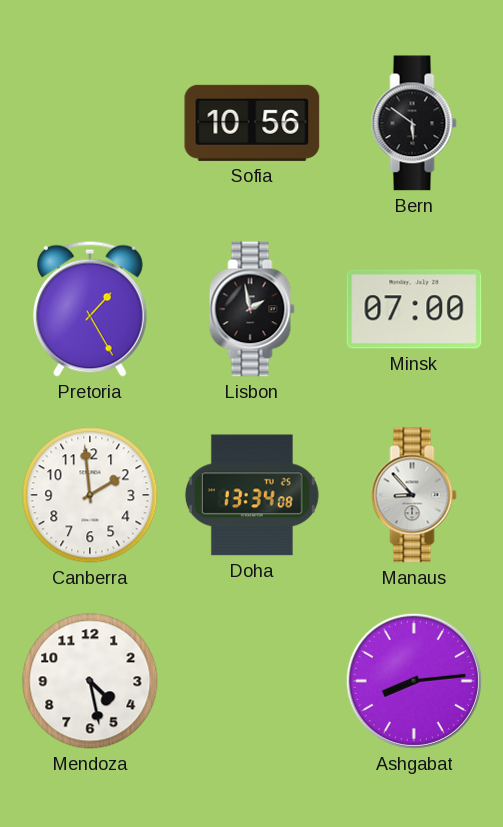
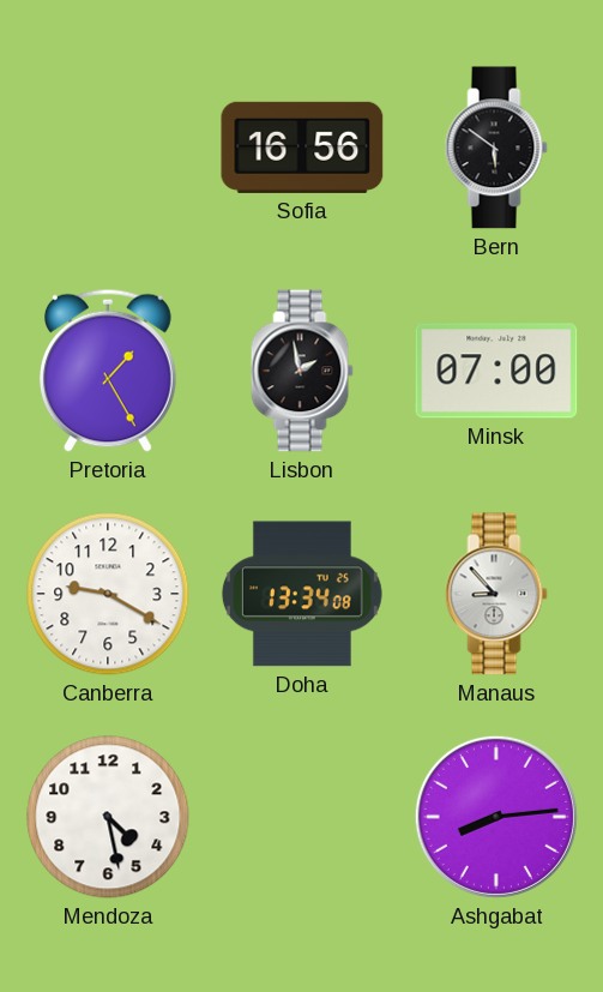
Sofia: 10:56 -> 16:56 (302, 148)
Canberra: 1:59 -> 9:20 (108, 594)
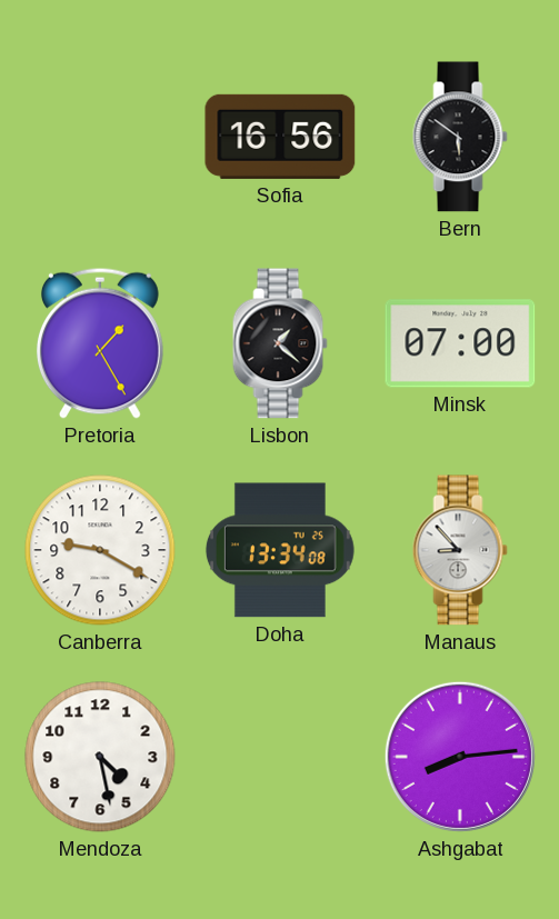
Lisbon: 1:58 -> 1:22 (280, 343)
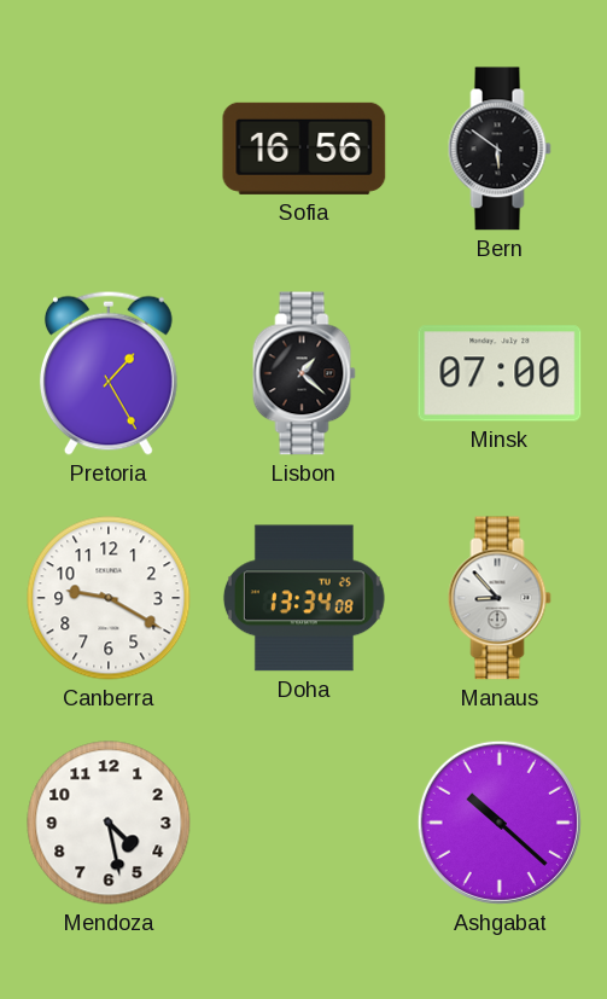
Ashgabat: 8:14 -> 10:22 (500, 823)
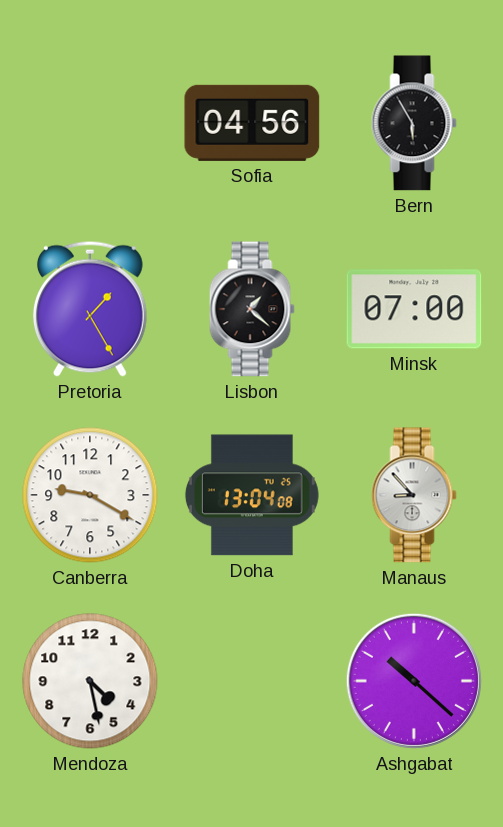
Sofia: 16:56 -> 04:56 (252, 123)
Bern: 5:51 -> 5:55 (414, 123)
Doha: 13:34 -> 13:04 (252, 495)
